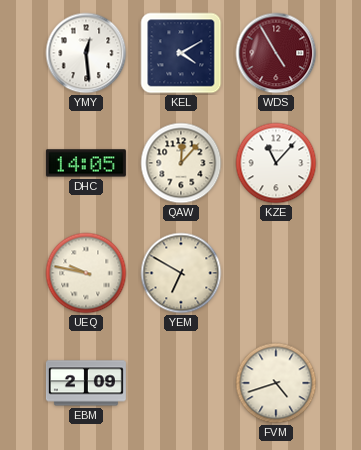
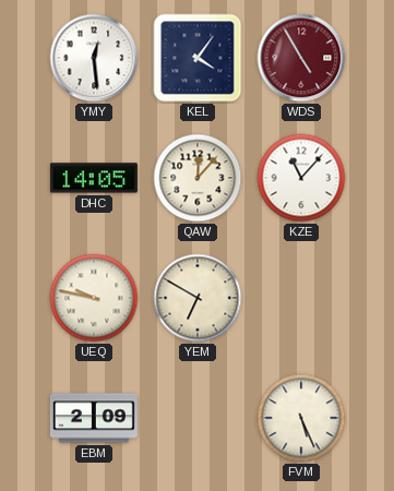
KEL: 4:10 -> 4:06 (198, 58)
FVM: 4:42 -> 5:26 (301, 418)
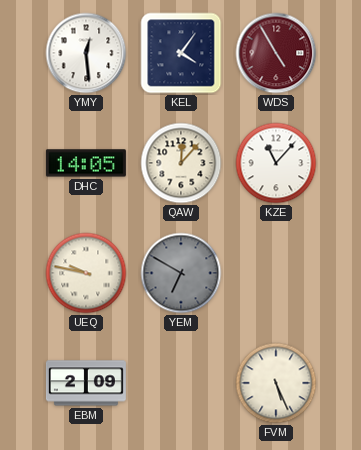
YEM dial: cream -> grey (181, 273)
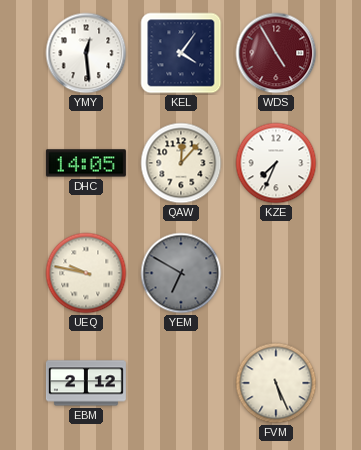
KZE: 11:07 -> 7:34 (276, 163)
EBM: 2:09 -> 2:12 (86, 383)
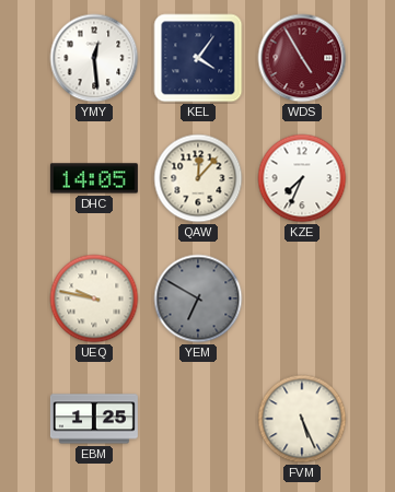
EBM: 2:12 -> 1:25 (94, 419)
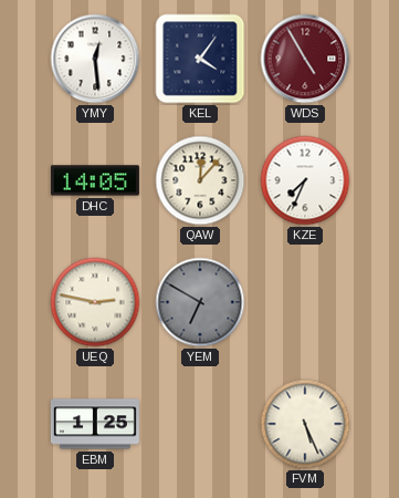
UEQ: 9:47 -> 2:47 (95, 302)
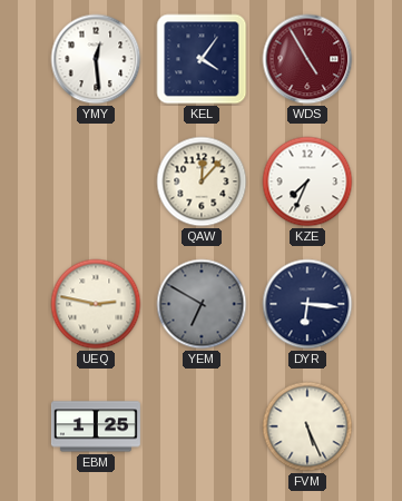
DHC: 14:05 -> none (95, 180)
DYR: none -> 6:16 (307, 304)
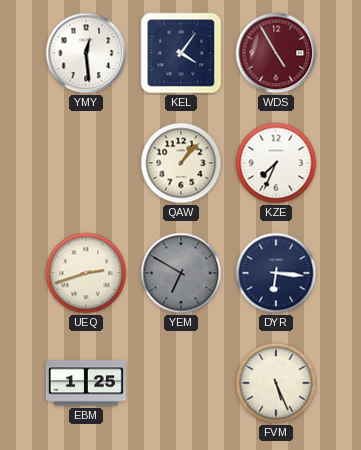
QAW: 12:07 -> 1:07 (181, 163)
UEQ: 2:47 -> 2:42 (86, 273)
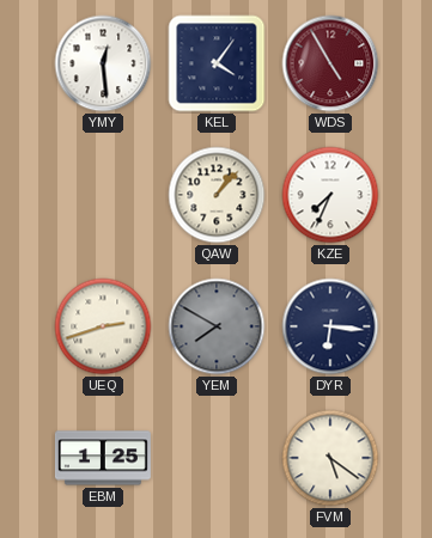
YEM: 6:50 -> 7:50 (217, 326)
FVM: 5:26 -> 5:21 (330, 458)
